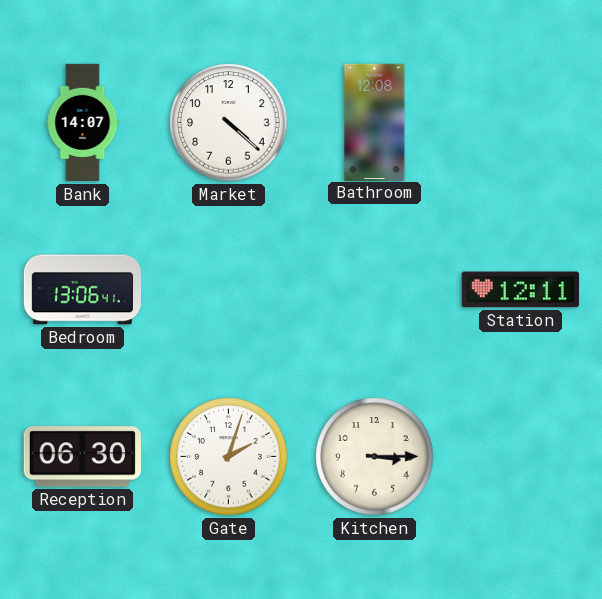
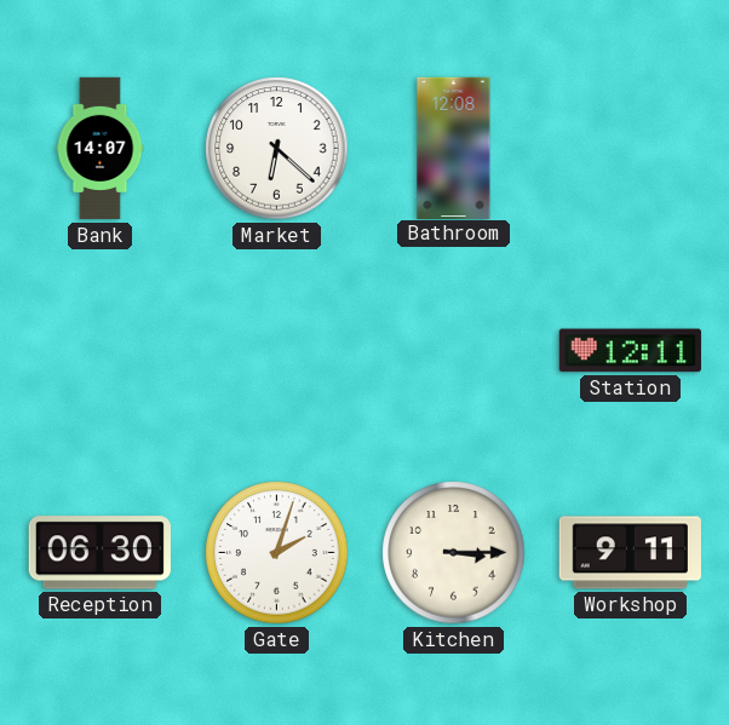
Market: 4:22 -> 6:22 (277, 149)
Bedroom: 13:06 -> none (82, 290)
Workshop: none -> 9:11 (630, 553)
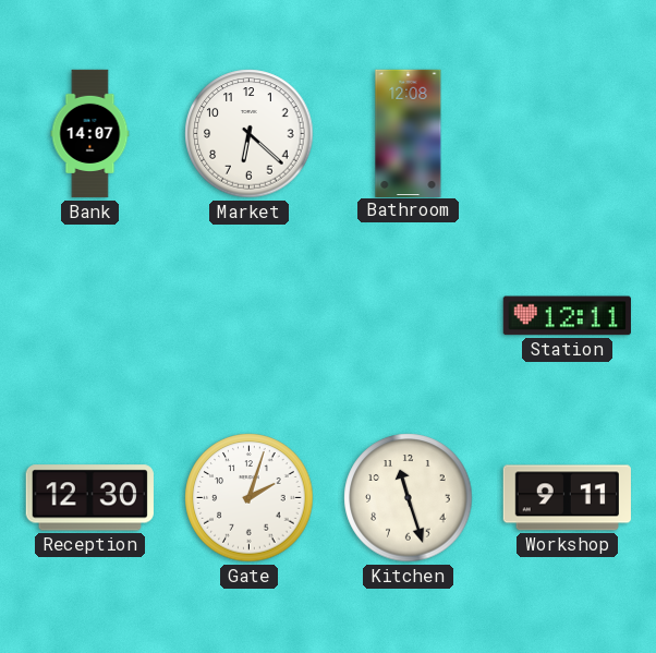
Reception: 06:30 -> 12:30 (89, 498)
Kitchen: 3:15 -> 11:27 (409, 498)
